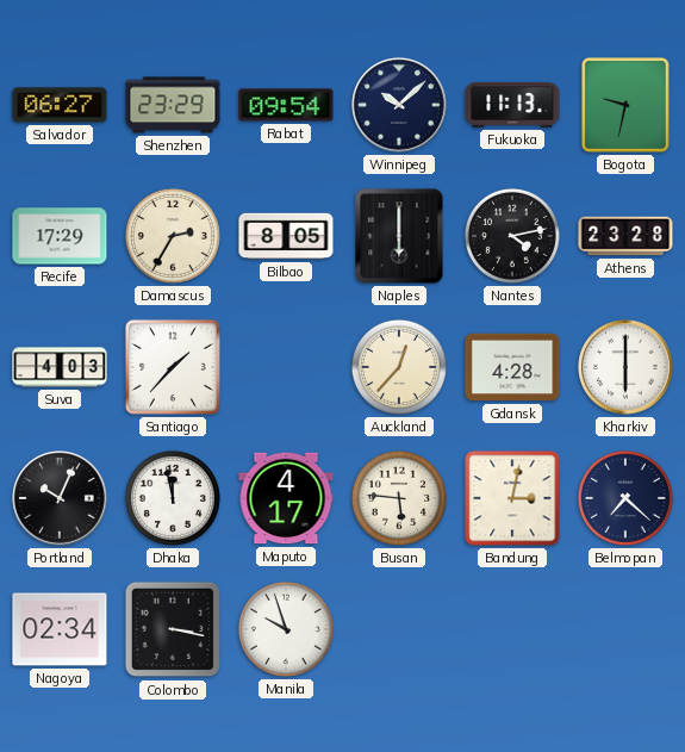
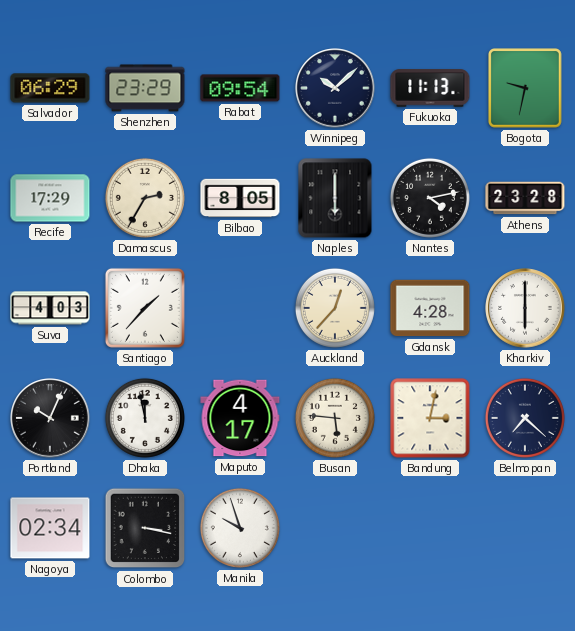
Salvador: 06:27 -> 06:29 (50, 88)
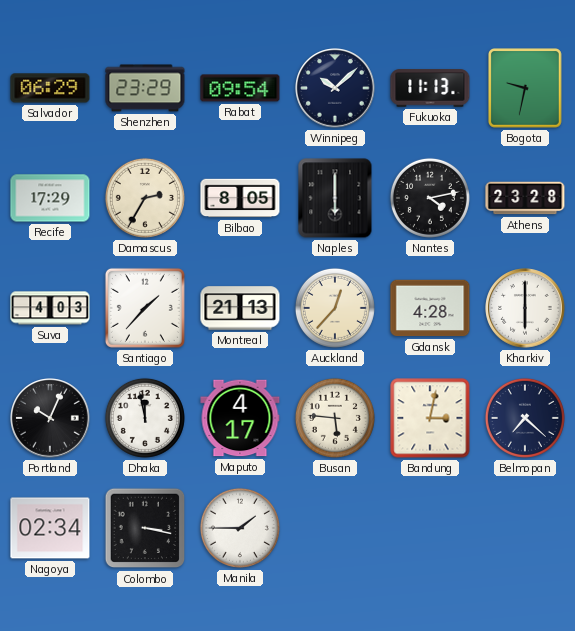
Montreal: none -> 21:13 (240, 308)
Manila: 9:57 -> 1:45 (240, 528)
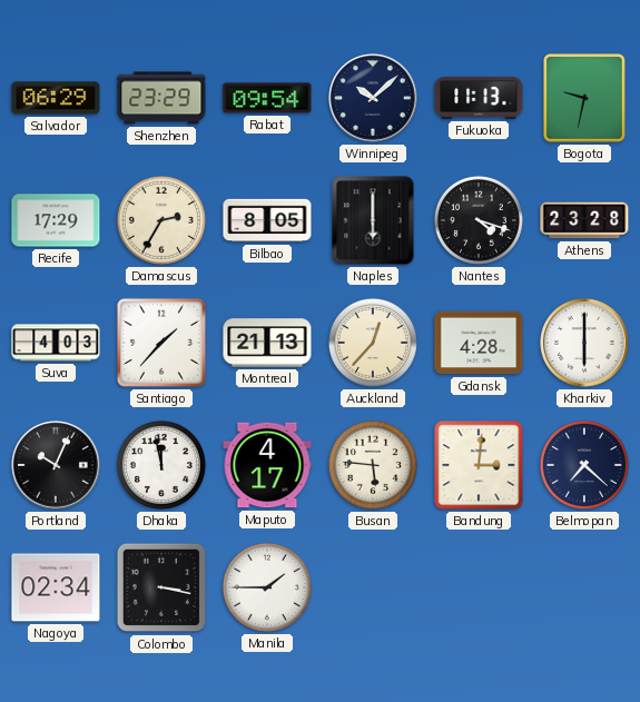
Nantes: 4:13 -> 4:18 (479, 220)
Bandung: 3:02 -> 3:01 (479, 465)
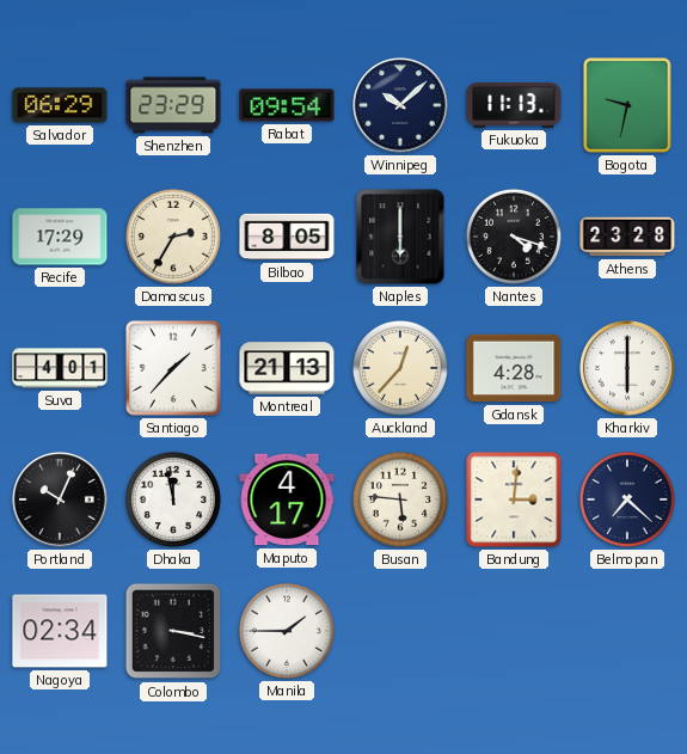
Suva: 4:03 -> 4:01 (60, 368)
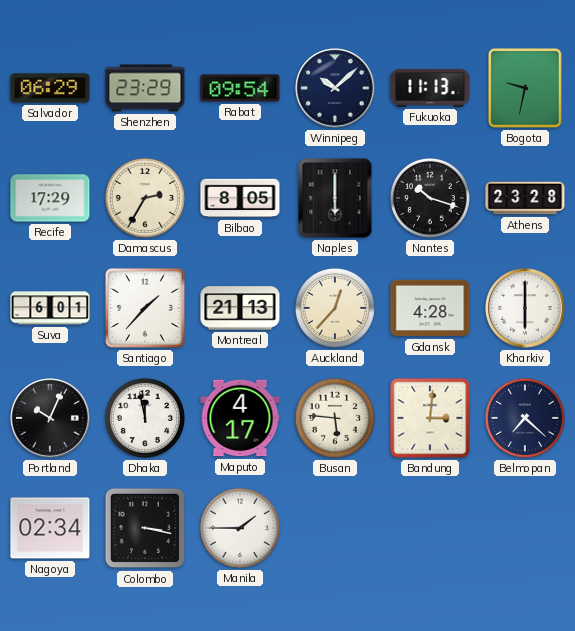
Nantes: 4:18 -> 10:18 (430, 198)
Suva: 4:01 -> 6:01 (50, 308)
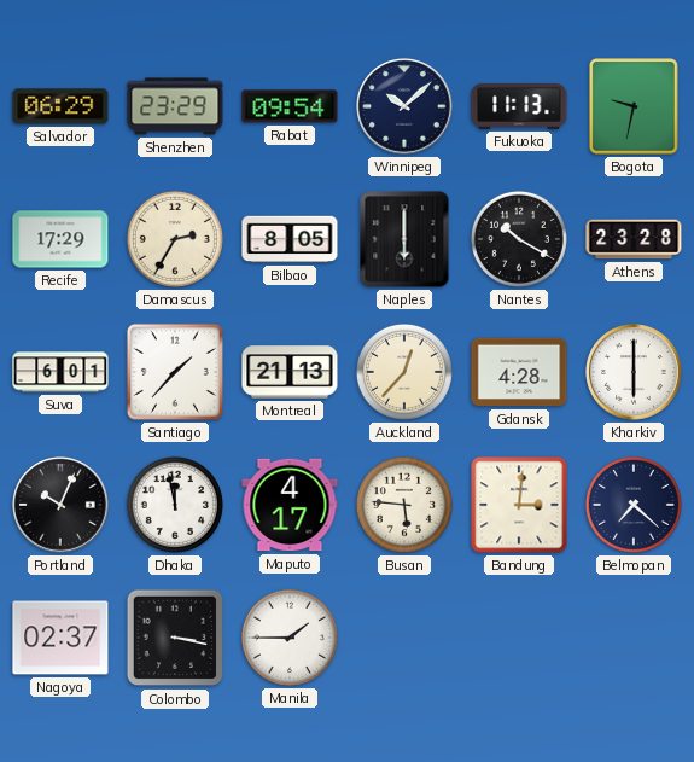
Nantes: 10:18 -> 10:20 (519, 239)
Nagoya: 02:34 -> 02:37 (60, 638)
